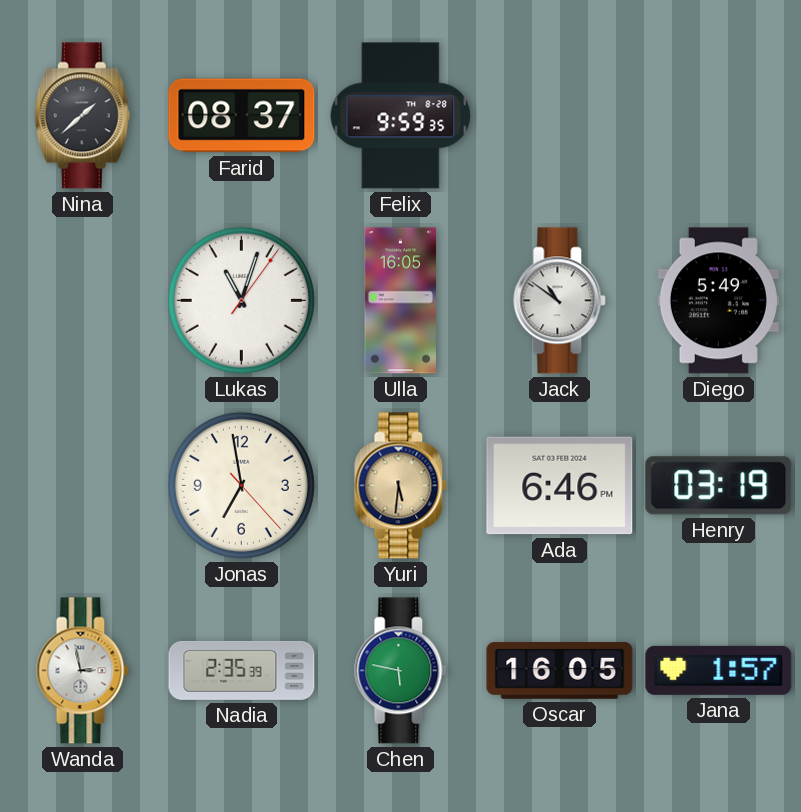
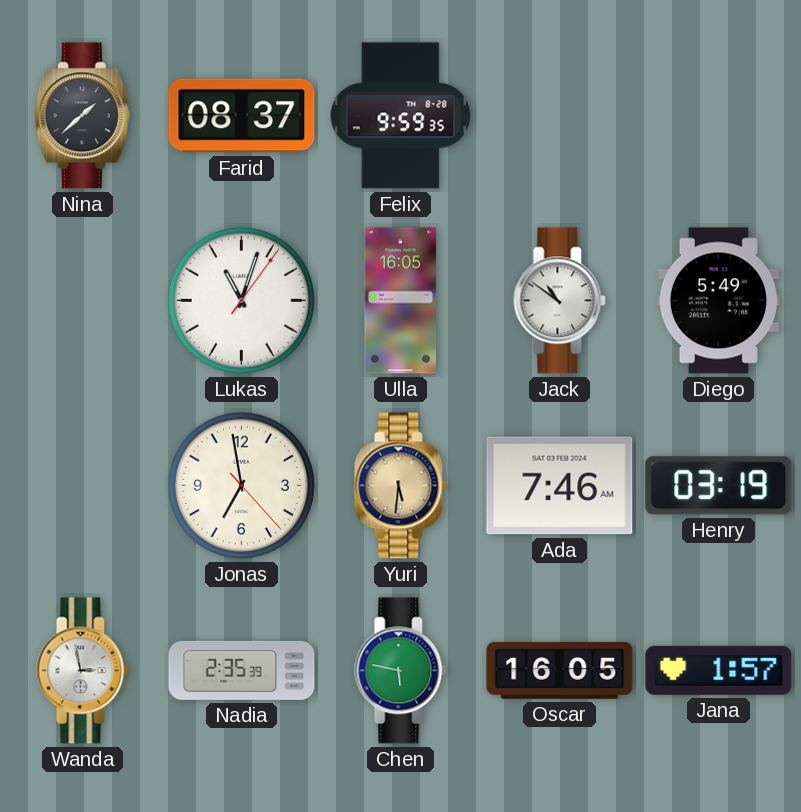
Ada: 6:46 -> 7:46 (560, 486)
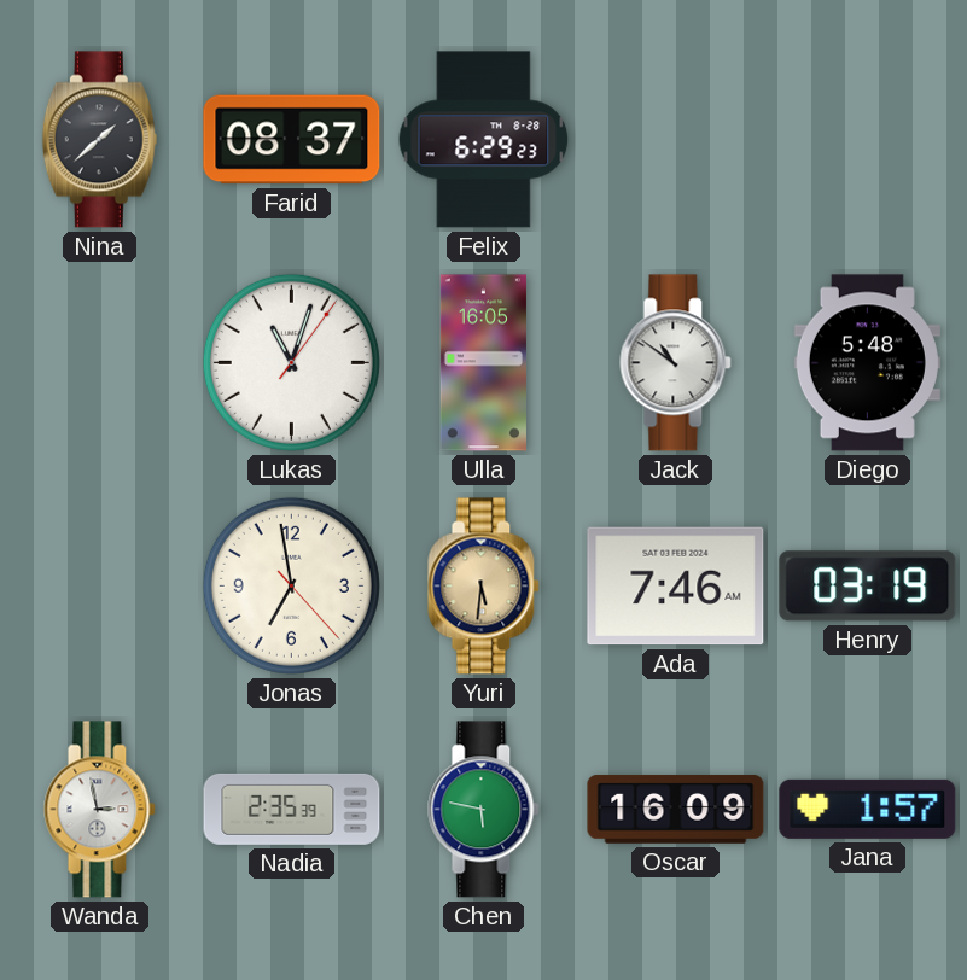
Felix: 9:59 -> 6:29 (484, 140)
Diego: 5:49 -> 5:48 (867, 363)
Oscar: 16:05 -> 16:09 (676, 810)
